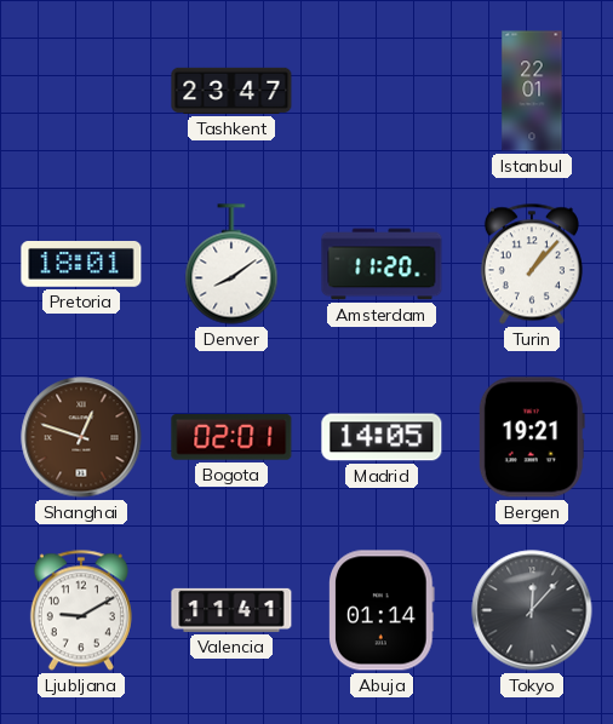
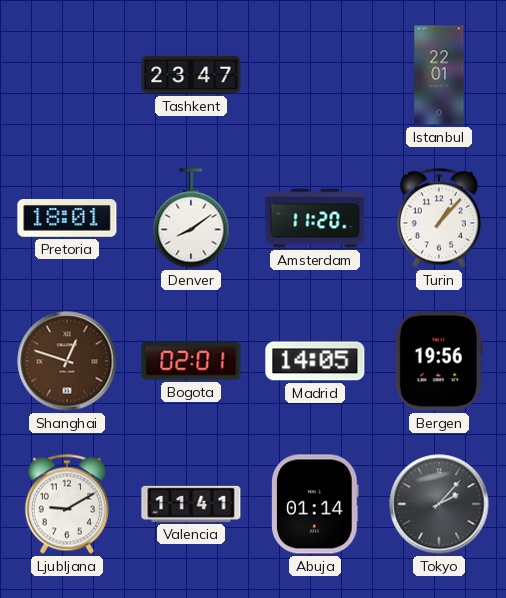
Bergen: 19:21 -> 19:56 (439, 361)
Tokyo: 12:07 -> 2:07 (439, 504)
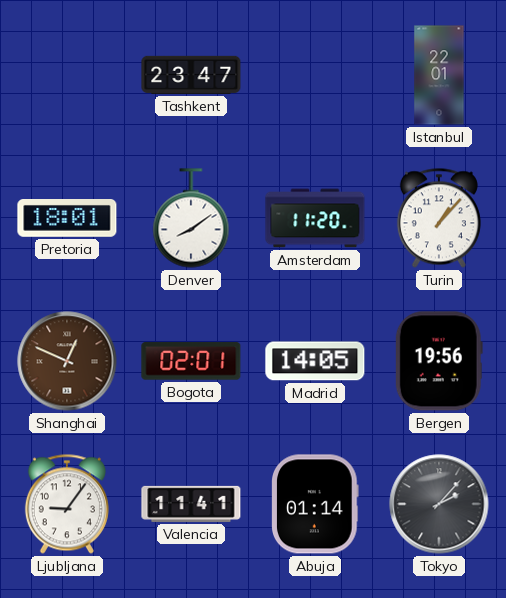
Shanghai: 12:48 -> 12:49 (67, 361)
Ljubljana: 9:10 -> 9:06 (67, 504)
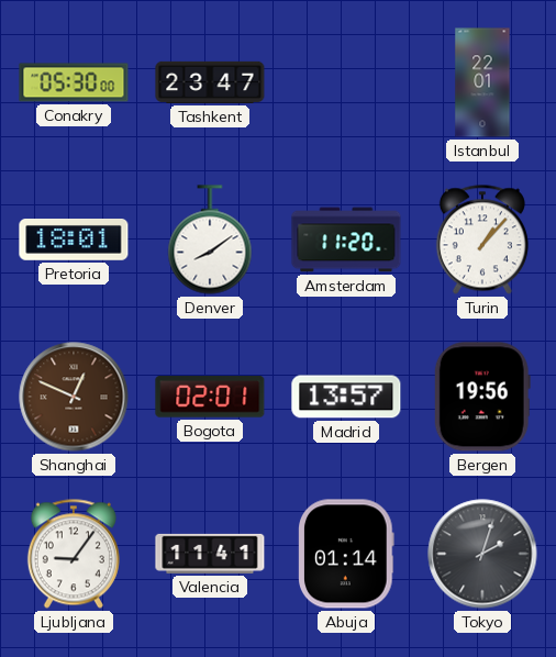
Conakry: none -> 05:30 (74, 82)
Madrid: 14:05 -> 13:57 (346, 397)
Tokyo: 2:07 -> 2:03 (482, 554)
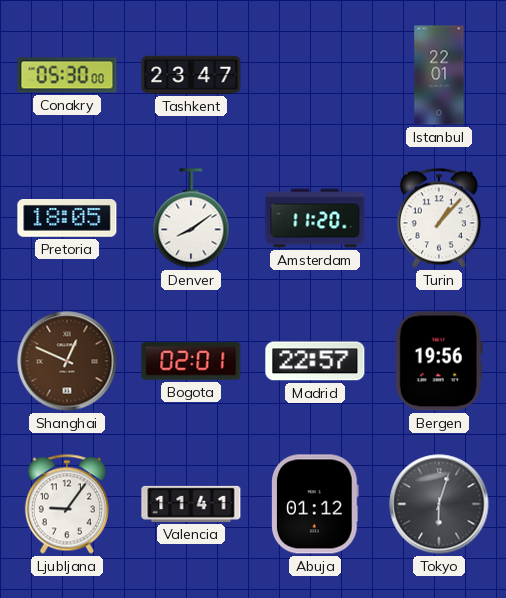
Pretoria: 18:01 -> 18:05 (67, 219)
Madrid: 13:57 -> 22:57 (315, 361)
Abuja: 01:14 -> 01:12 (316, 504)
Tokyo: 2:03 -> 6:03 (439, 504)
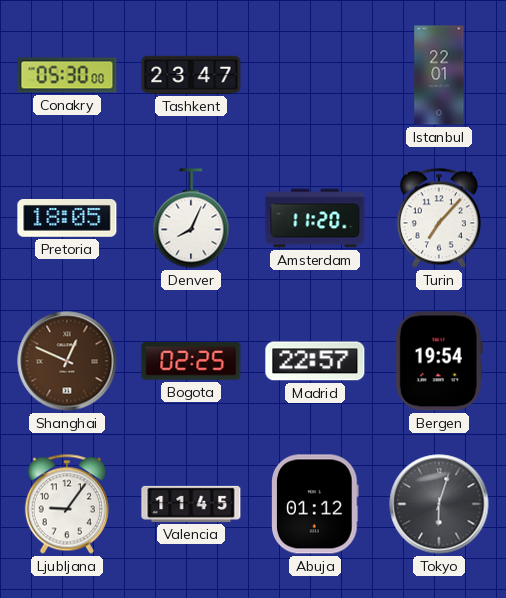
Denver: 8:09 -> 8:04 (191, 218)
Turin: 1:07 -> 7:07 (439, 218)
Bogota: 02:01 -> 02:25 (191, 361)
Bergen: 19:56 -> 19:54 (439, 361)
Valencia: 11:41 -> 11:45 (191, 504)
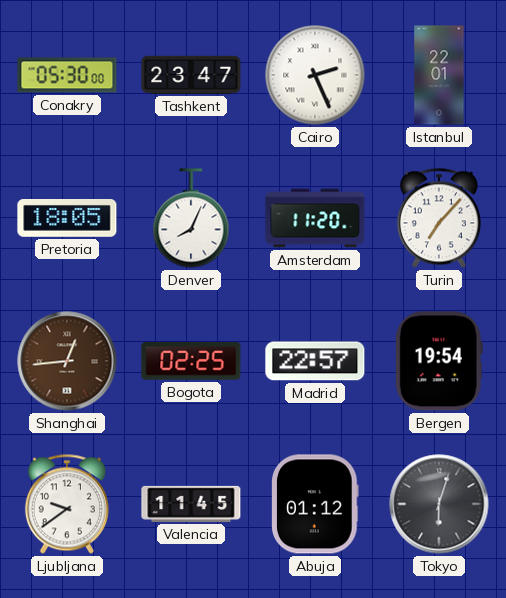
Cairo: none -> 2:26 (315, 75)
Shanghai: 12:49 -> 12:44 (67, 361)
Ljubljana: 9:06 -> 9:39 (67, 504)
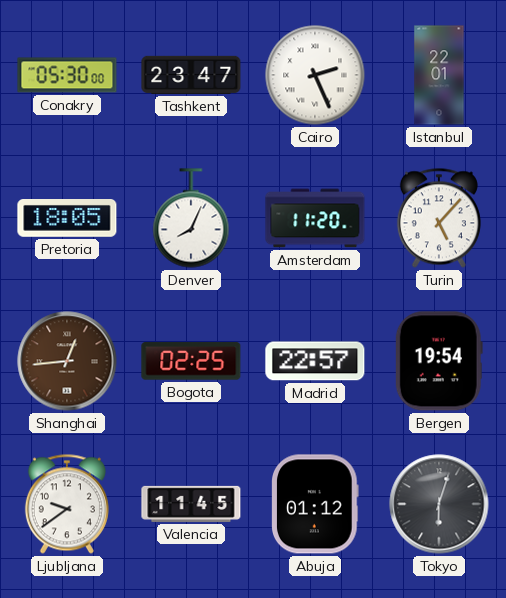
Turin: 7:07 -> 5:07 (439, 218)
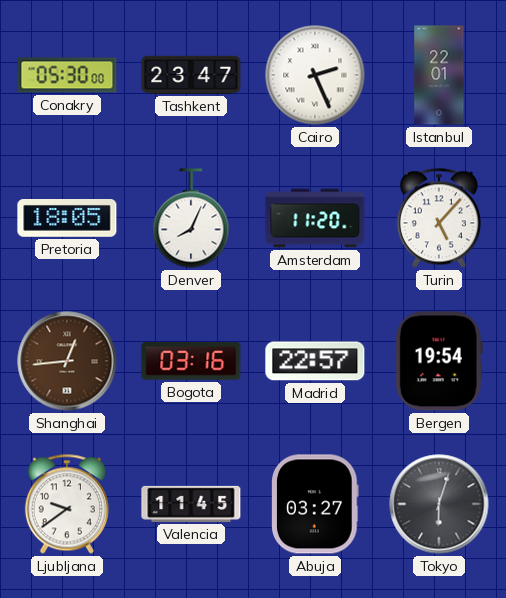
Bogota: 02:25 -> 03:16 (191, 361)
Abuja: 01:12 -> 03:27 (316, 504)
